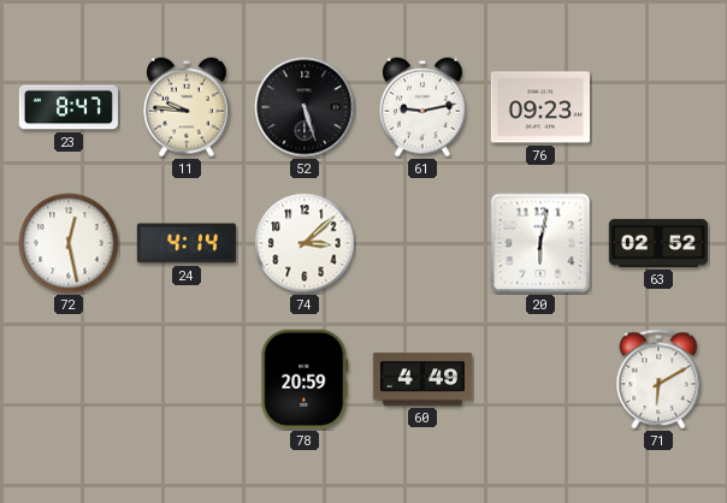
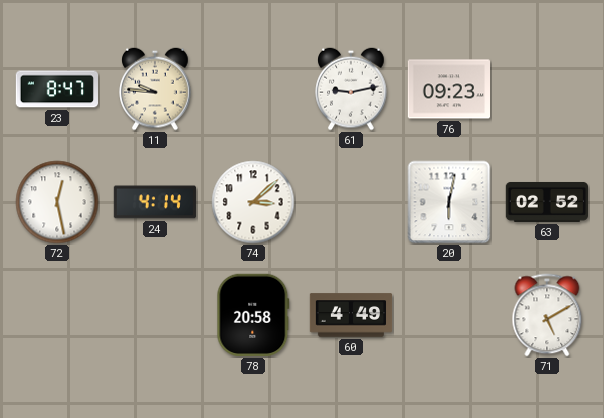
52: 5:27 -> none (305, 107)
78: 20:59 -> 20:58 (253, 315)
71: 6:10 -> 5:10 (547, 315)
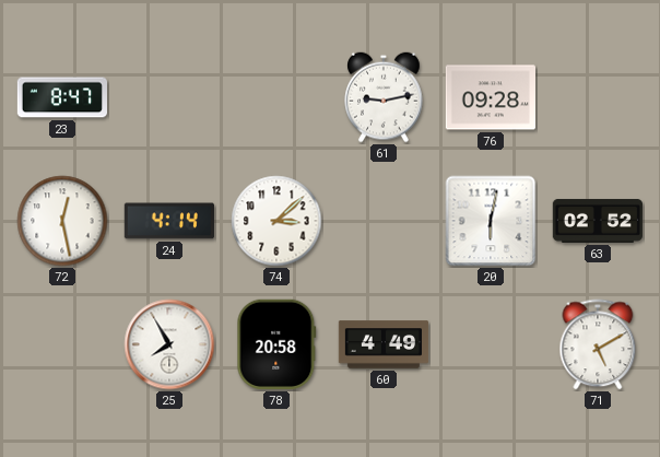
11: 9:46 -> none (155, 89)
76: 09:23 -> 09:28 (490, 97)
25: none -> 7:55 (169, 344)
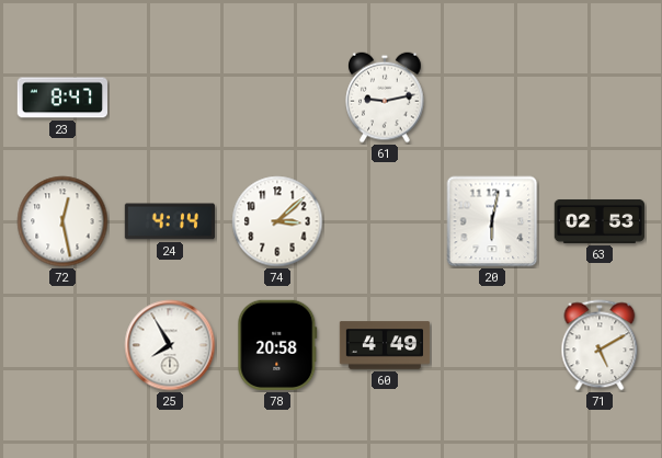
76: 09:28 -> none (490, 97)
63: 02:52 -> 02:53 (598, 221)
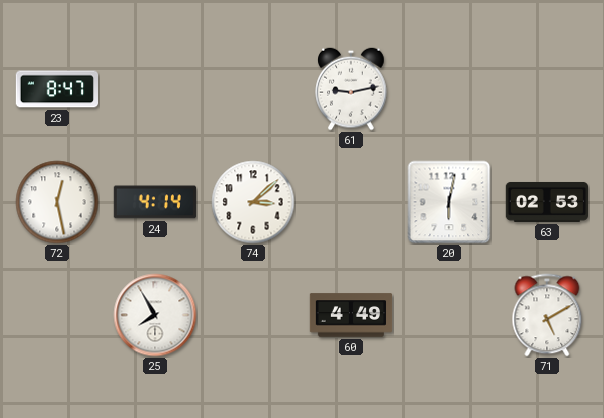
78: 20:58 -> none (277, 345)
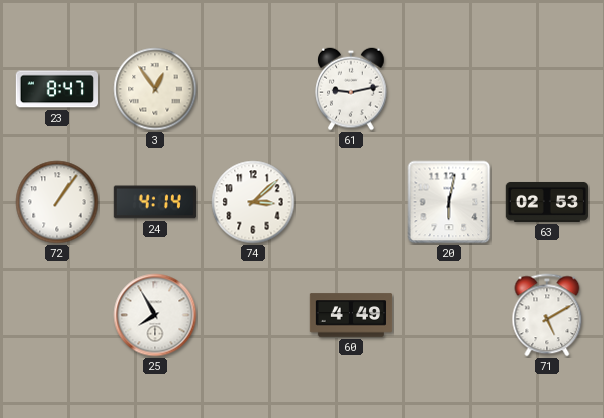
3: none -> 12:54 (155, 89)
72: 12:28 -> 1:06 (57, 202)
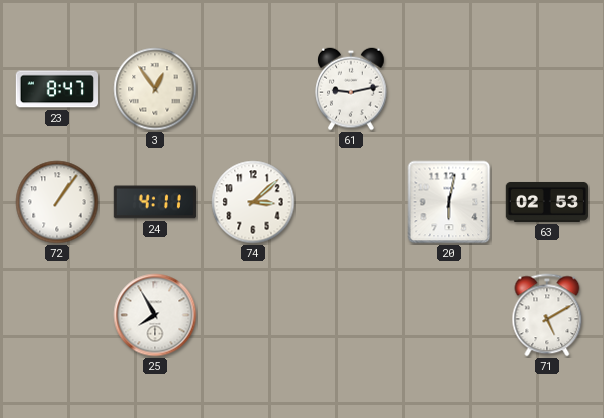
24: 4:14 -> 4:11 (154, 202)
60: 4:49 -> none (351, 315)
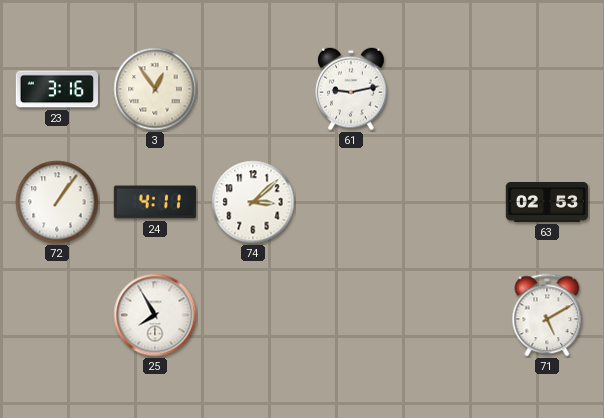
23: 8:47 -> 3:16 (56, 89)
20: 6:02 -> none (449, 202)
